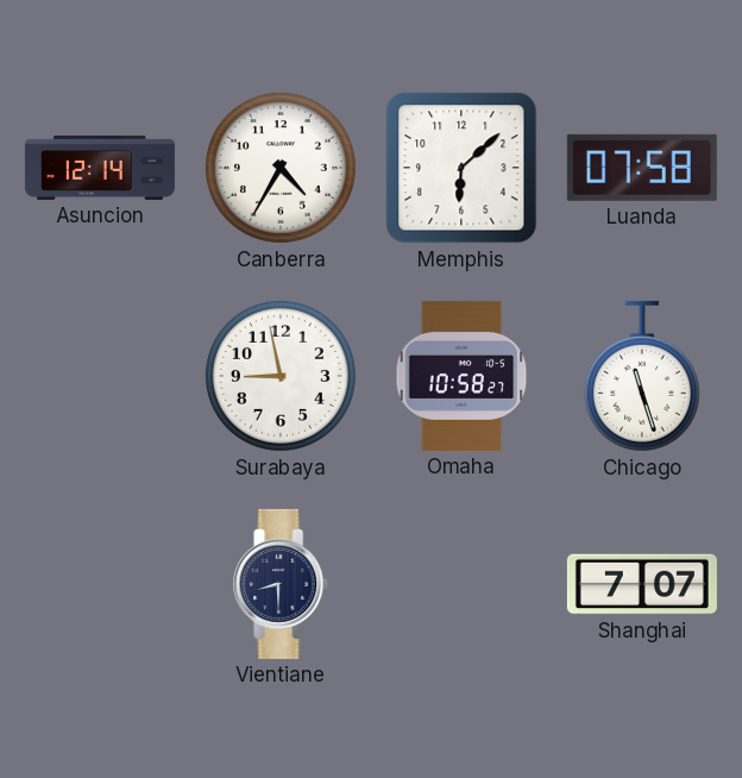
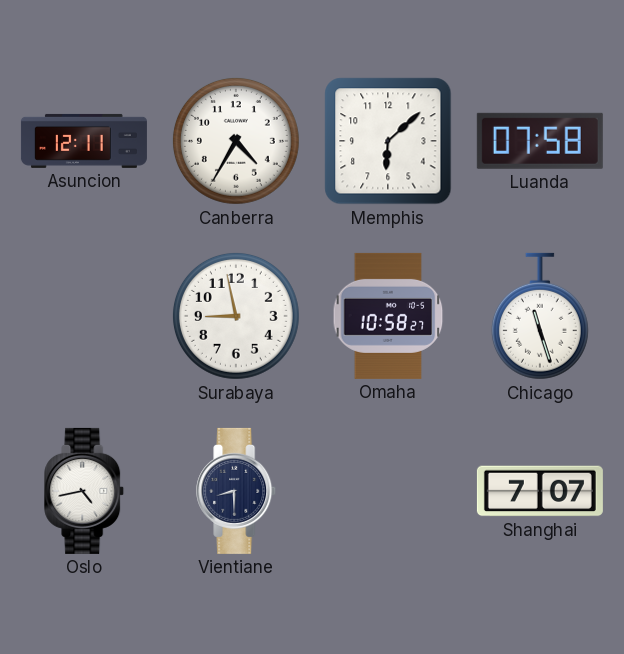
Asuncion: 12:14 -> 12:11 (84, 141)
Oslo: none -> 4:43 (85, 491)
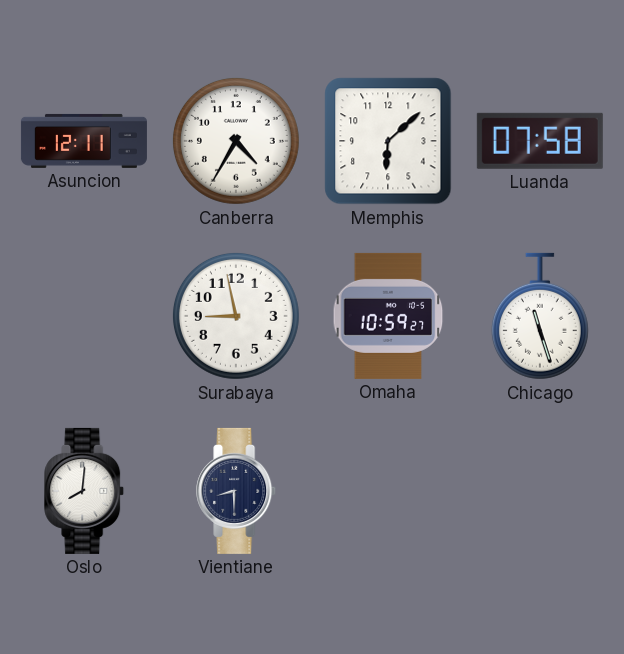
Omaha: 10:58 -> 10:59 (388, 316)
Oslo: 4:43 -> 8:01 (85, 491)
Shanghai: 7:07 -> none (540, 491)
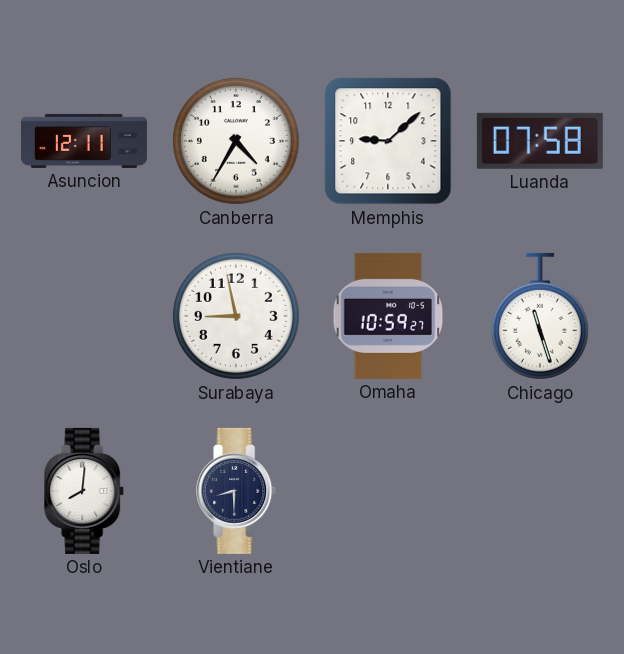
Memphis: 6:08 -> 9:08 (388, 141)
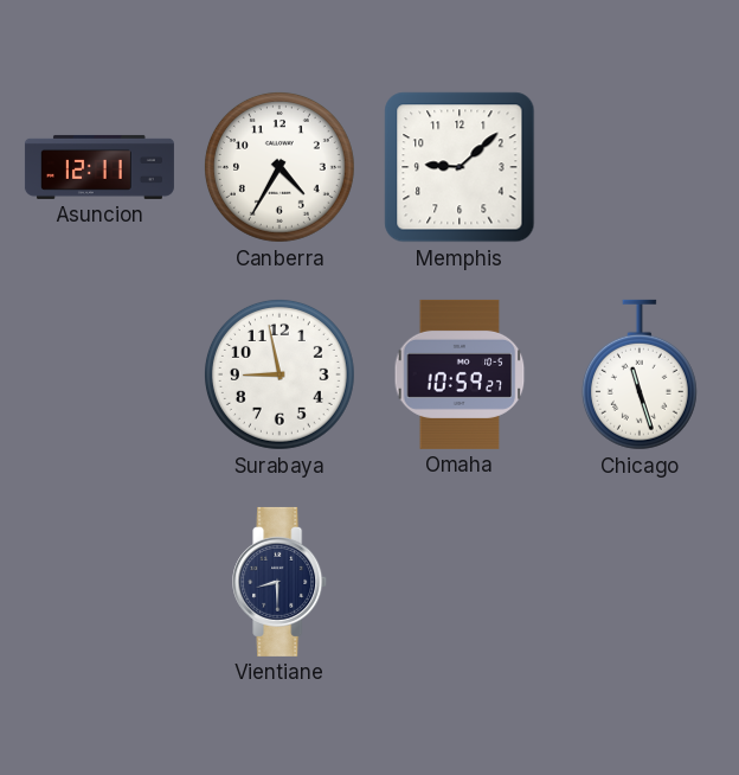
Luanda: 07:58 -> none (540, 141)
Oslo: 8:01 -> none (85, 491)
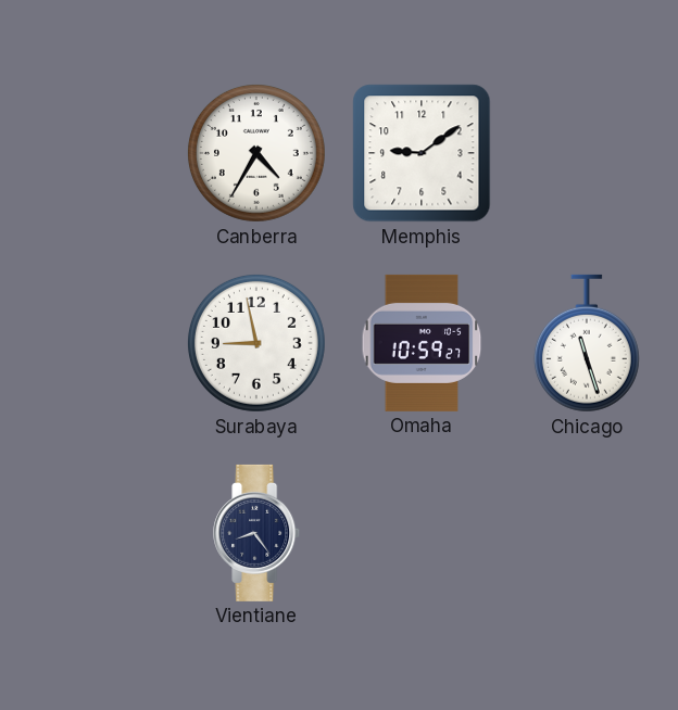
Asuncion: 12:11 -> none (99, 167)
Memphis: 9:08 -> 9:09 (422, 153)
Vientiane: 8:30 -> 8:24 (258, 533)
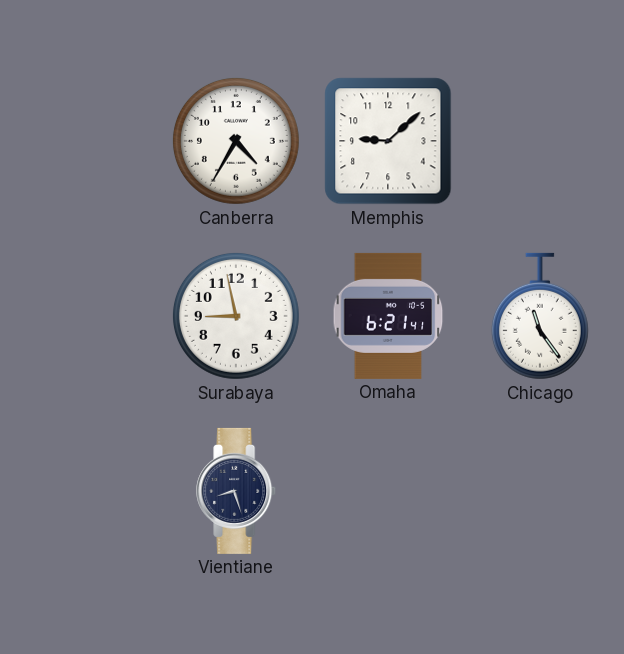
Memphis: 9:09 -> 9:08 (388, 141)
Omaha: 10:59 -> 6:21 (388, 316)
Chicago: 11:27 -> 11:24 (540, 316)
Vientiane: 8:24 -> 8:27 (237, 491)
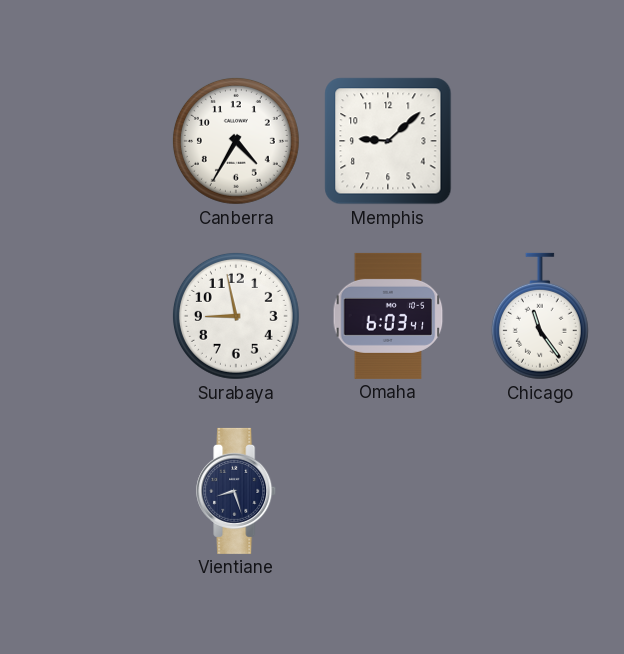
Omaha: 6:21 -> 6:03 (388, 316)
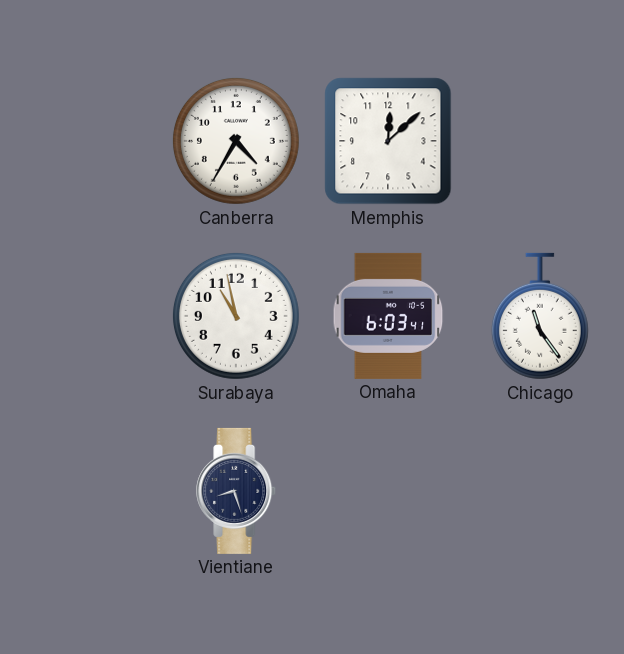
Memphis: 9:08 -> 12:08 (388, 141)
Surabaya: 8:58 -> 10:58 (236, 316)
